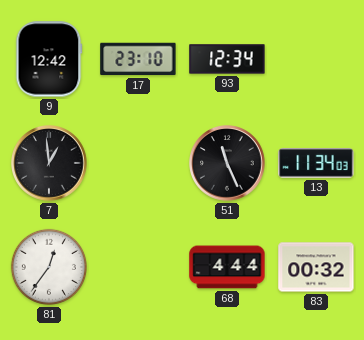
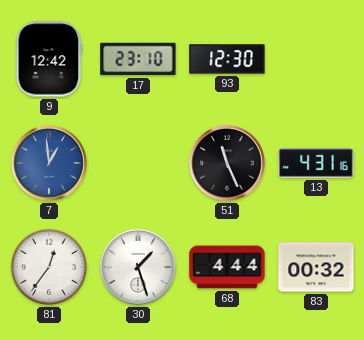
93: 12:34 -> 12:30 (227, 59)
7 dial: black -> blue (50, 164)
13: 11:34 -> 4:31 (316, 163)
30: none -> 1:27 (139, 268)
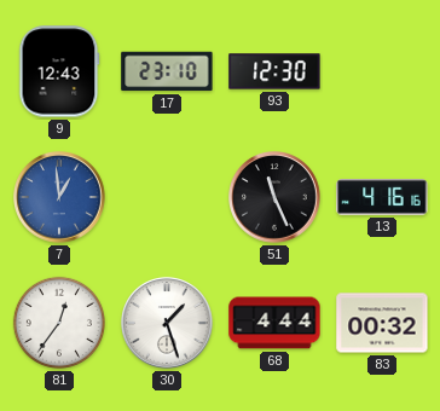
9: 12:42 -> 12:43 (59, 71)
13: 4:31 -> 4:16 (382, 197)
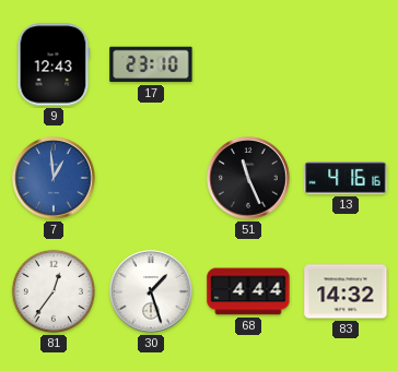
93: 12:30 -> none (274, 71)
83: 00:32 -> 14:32 (346, 291)
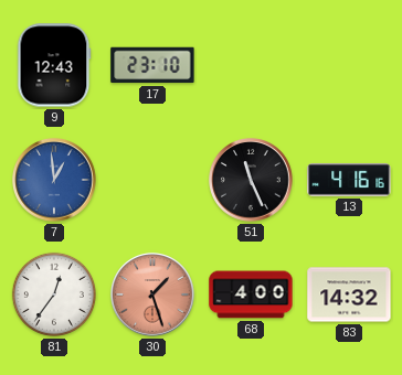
30 dial: white -> salmon (154, 296)
68: 4:44 -> 4:00 (251, 294)
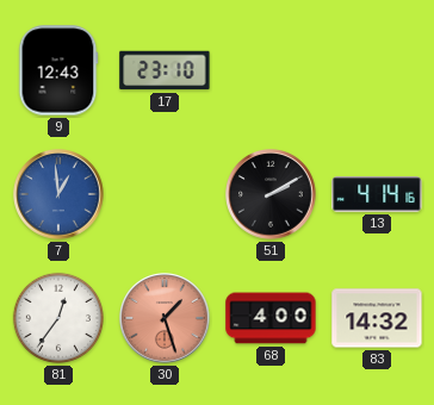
51: 11:26 -> 2:10 (272, 195)
13: 4:16 -> 4:14 (377, 194)
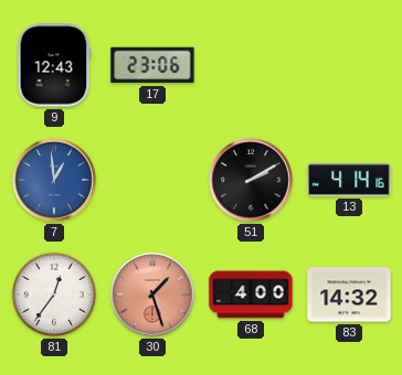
17: 23:10 -> 23:06 (152, 65)
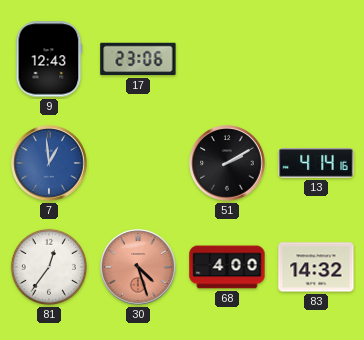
30: 1:27 -> 4:27 (139, 268)
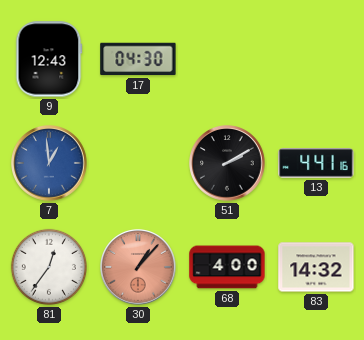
17: 23:06 -> 04:30 (138, 59)
13: 4:14 -> 4:41 (316, 163)
30: 4:27 -> 1:07 (139, 268)
